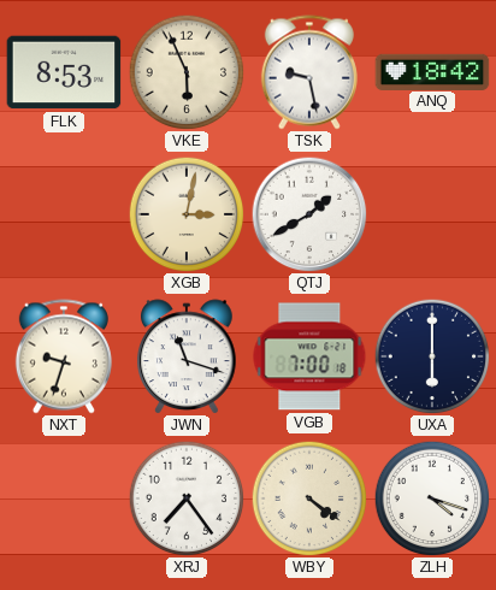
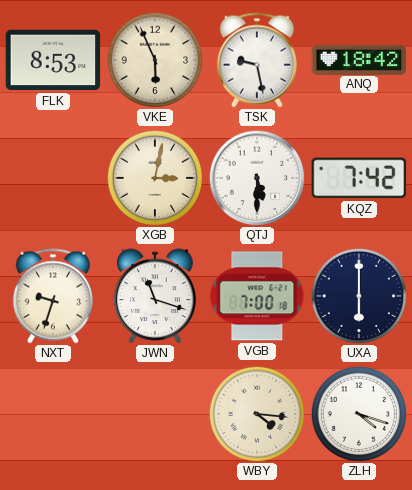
QTJ: 1:40 -> 5:30 (257, 178)
KQZ: none -> 7:42 (359, 178)
XRJ: 7:24 -> none (187, 498)
WBY: 4:21 -> 4:16 (257, 414)
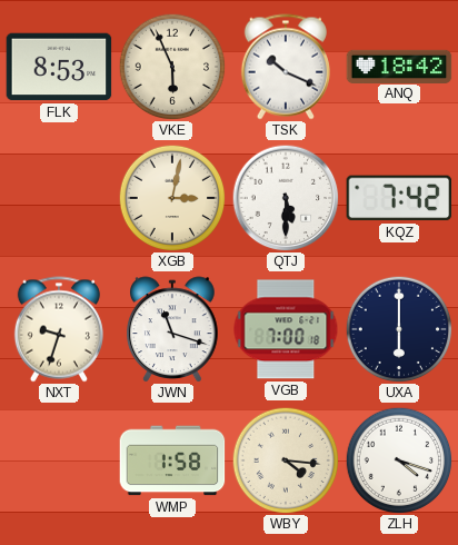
TSK: 9:28 -> 10:19 (286, 67)
WMP: none -> 1:58 (172, 460)
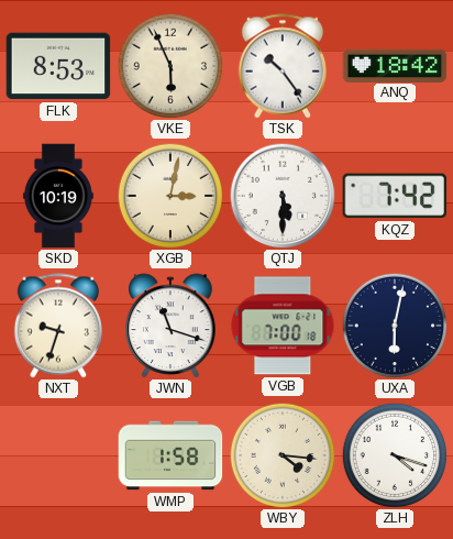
TSK: 10:19 -> 10:24 (283, 66)
SKD: none -> 10:19 (58, 196)
UXA: 6:00 -> 6:02 (395, 326)
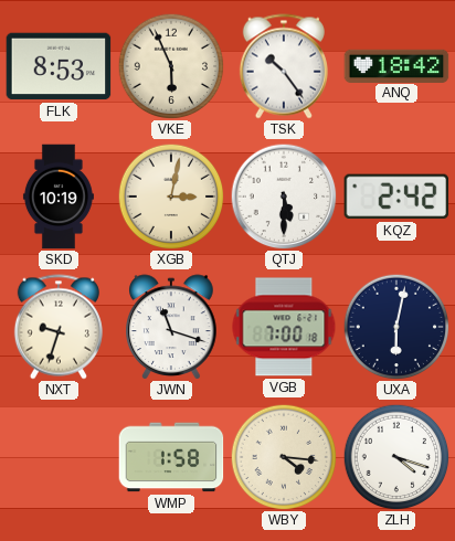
KQZ: 7:42 -> 2:42 (396, 197)
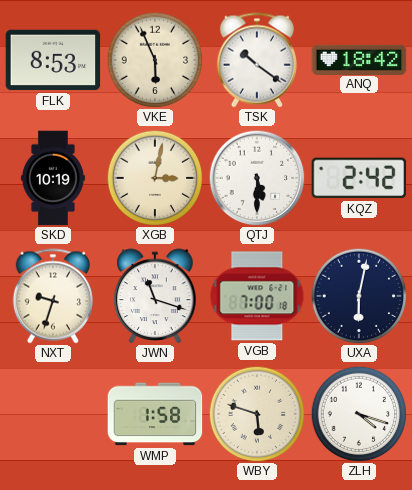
TSK: 10:24 -> 10:21 (257, 60)
WBY: 4:16 -> 5:48 (257, 414)
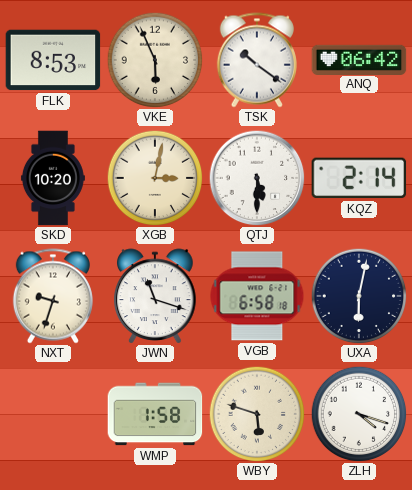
ANQ: 18:42 -> 06:42 (359, 59)
SKD: 10:19 -> 10:20 (53, 178)
KQZ: 2:42 -> 2:14 (359, 178)
VGB: 7:00 -> 6:58 (257, 296)
